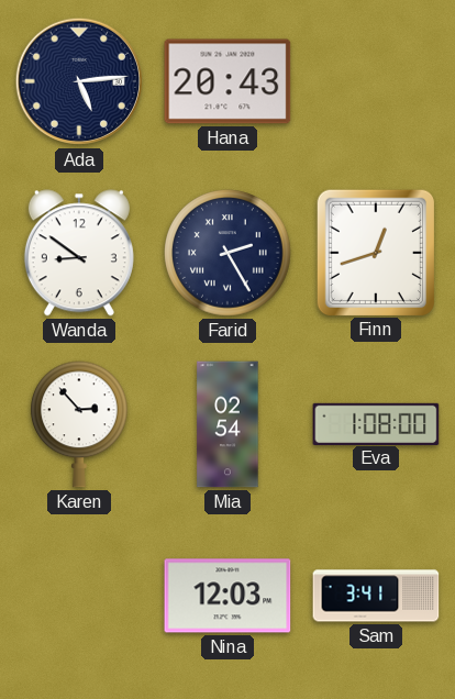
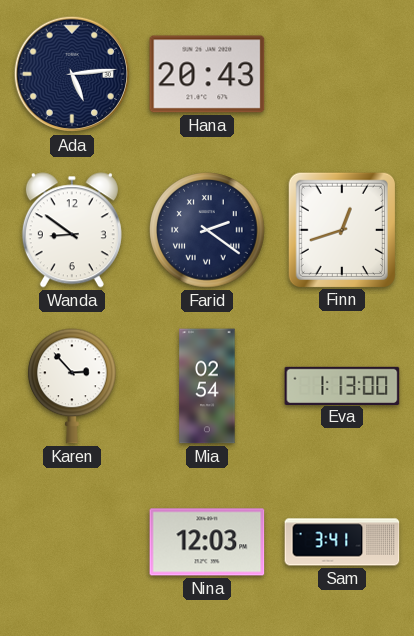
Farid: 2:25 -> 2:21 (207, 230)
Eva: 1:08 -> 1:13 (342, 385)
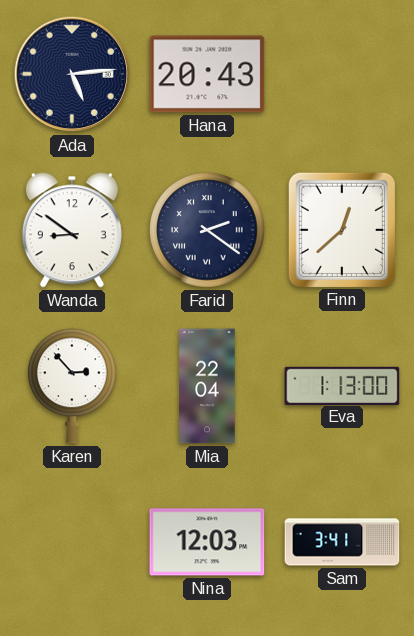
Finn: 12:42 -> 12:38 (341, 229)
Mia: 02:54 -> 22:04 (207, 386)
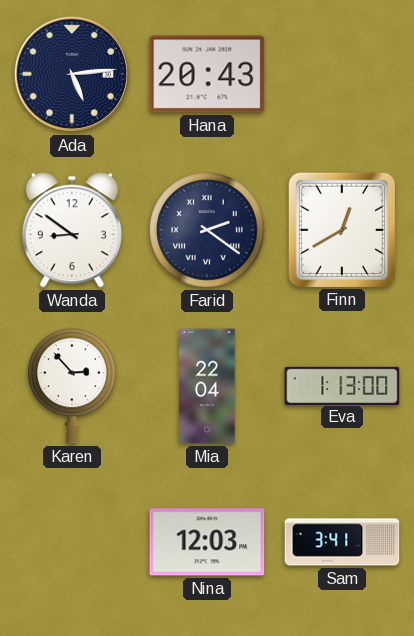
Finn: 12:38 -> 12:40 (341, 229)
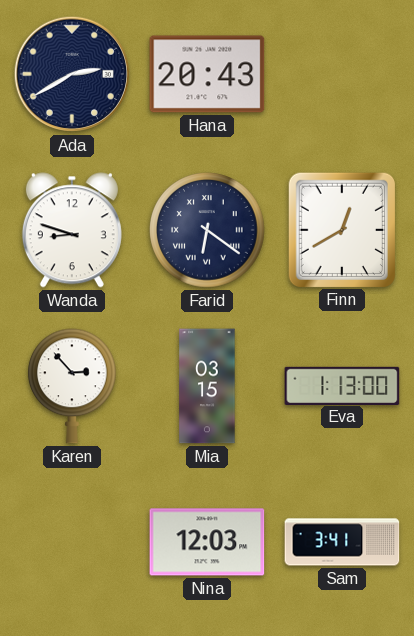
Ada: 5:14 -> 2:40 (72, 74)
Wanda: 8:51 -> 8:48 (72, 230)
Farid: 2:21 -> 6:21 (207, 230)
Mia: 22:04 -> 03:15 (207, 386)
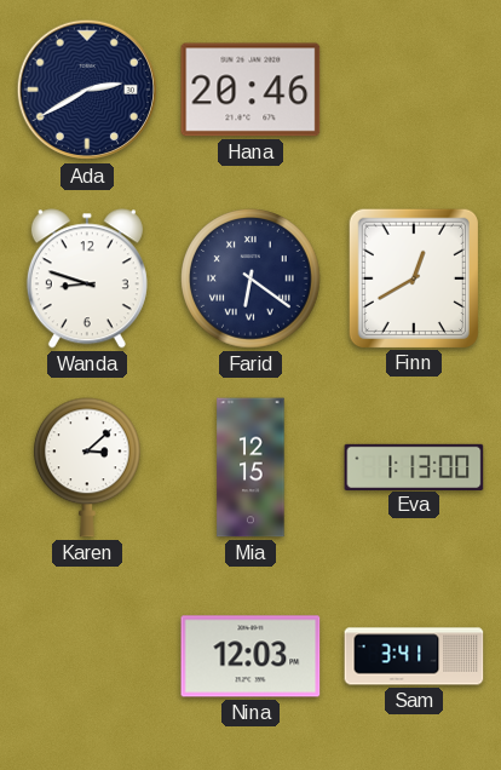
Hana: 20:43 -> 20:46 (250, 90)
Karen: 2:53 -> 3:08 (88, 467)
Mia: 03:15 -> 12:15 (250, 467)
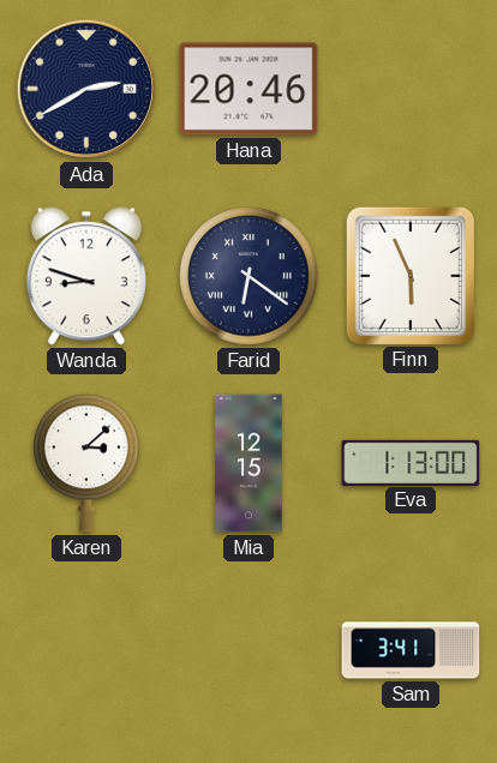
Finn: 12:40 -> 5:56 (409, 275)
Nina: 12:03 -> none (250, 656)
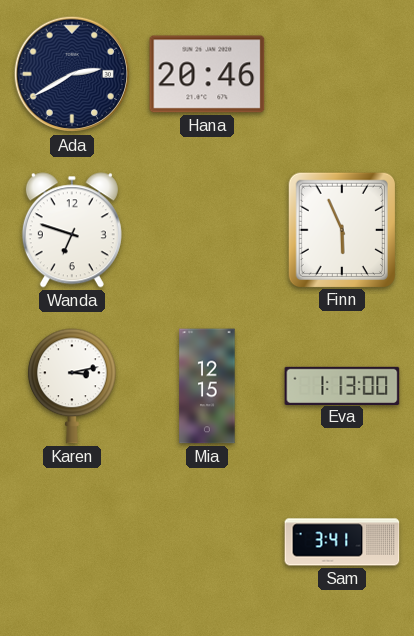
Wanda: 8:48 -> 6:48 (72, 230)
Farid: 6:21 -> none (248, 276)
Karen: 3:08 -> 3:13 (73, 386)
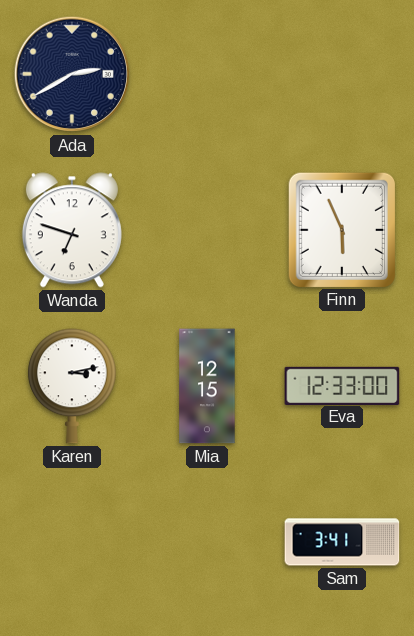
Hana: 20:46 -> none (207, 74)
Eva: 1:13 -> 12:33 (342, 385)
